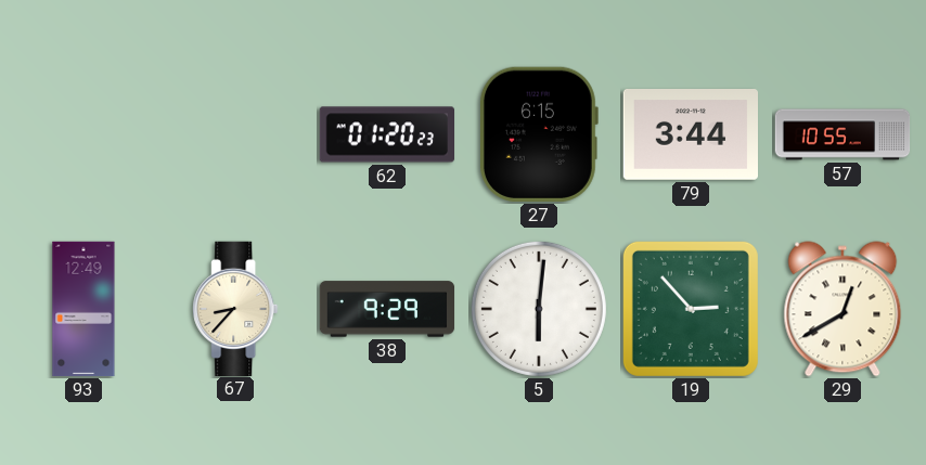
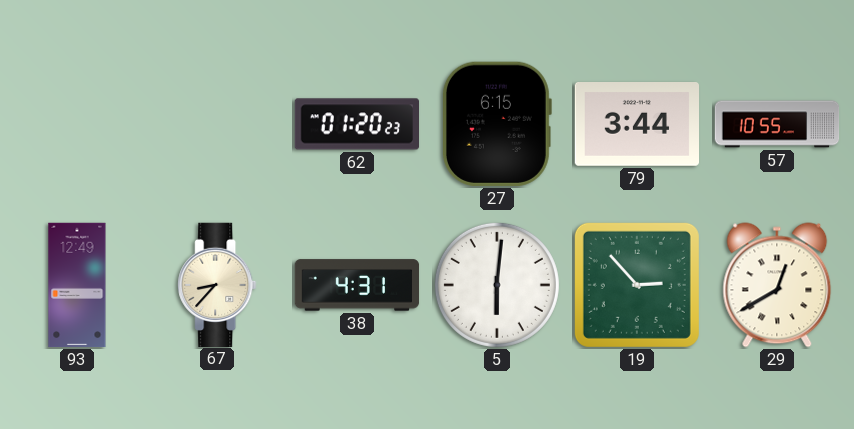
38: 9:29 -> 4:31 (357, 285)
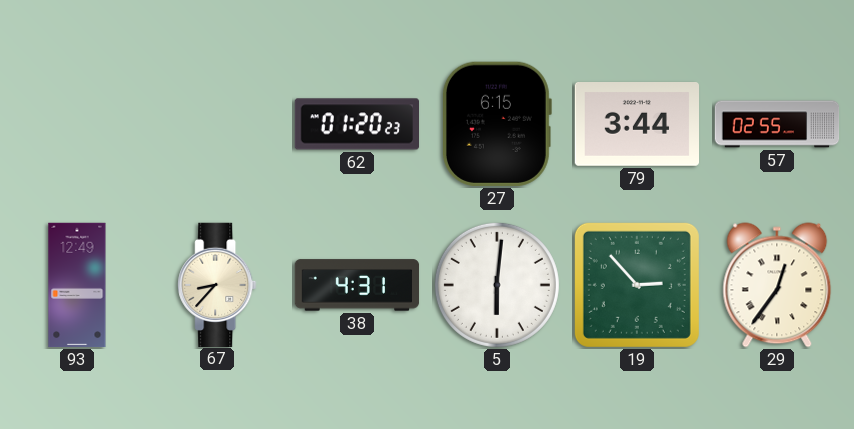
57: 10:55 -> 02:55 (777, 124)
29: 12:40 -> 12:36 (777, 285)
